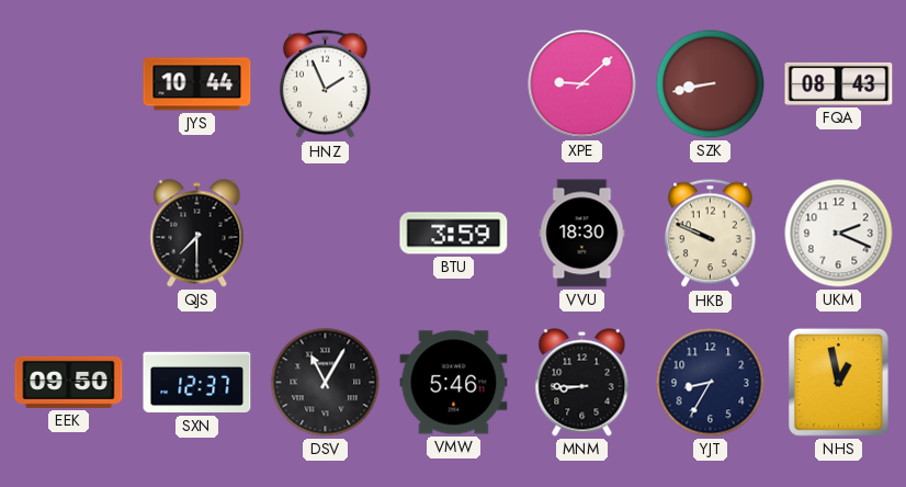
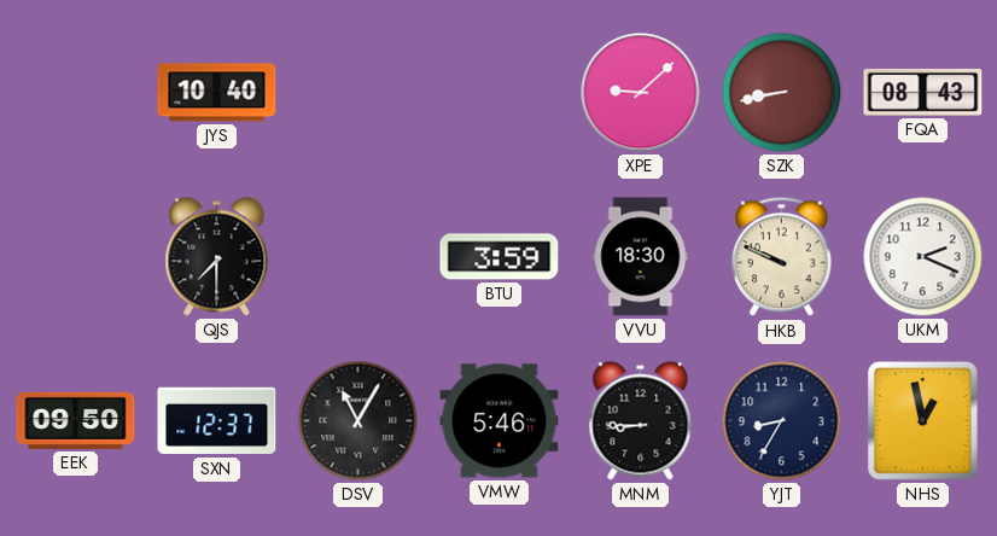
JYS: 10:44 -> 10:40 (217, 93)
HNZ: 1:56 -> none (326, 84)
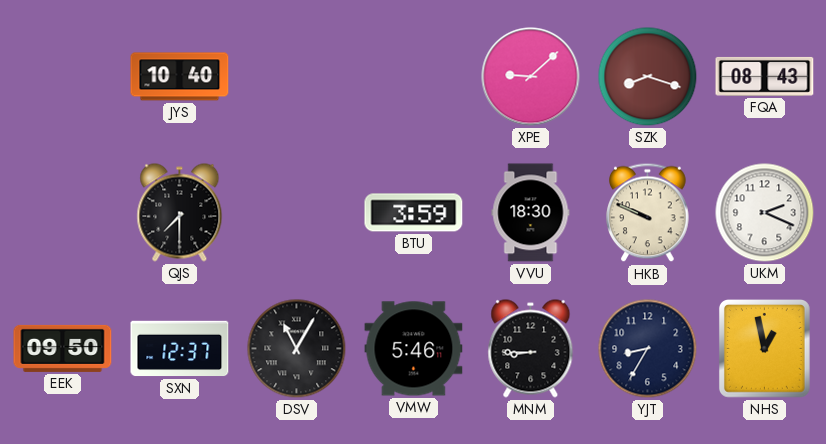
SZK: 8:43 -> 8:18 (648, 77)
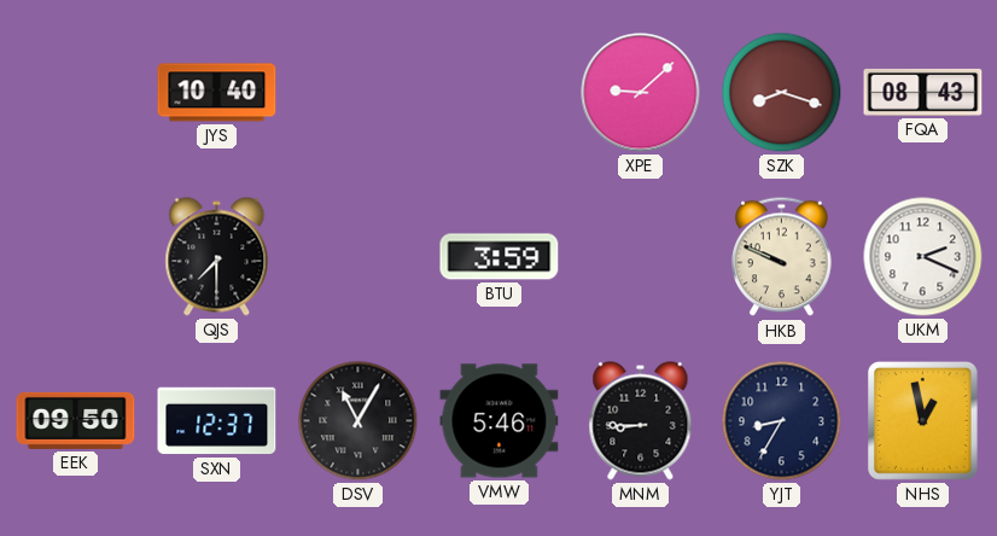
VVU: 18:30 -> none (531, 213)
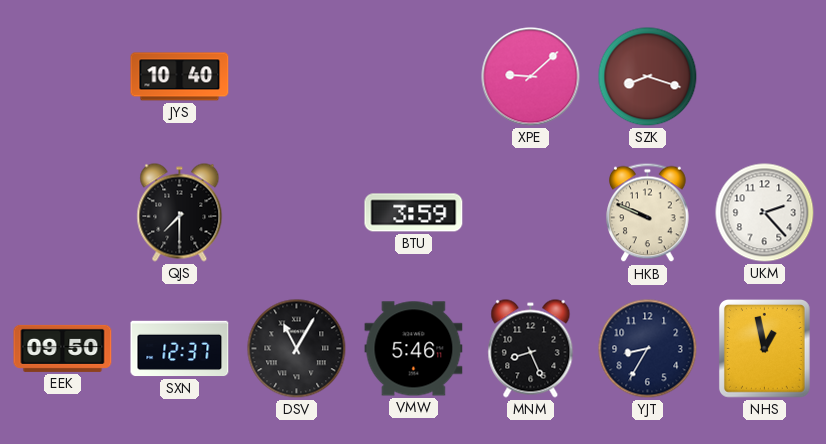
FQA: 08:43 -> none (923, 92)
UKM: 2:19 -> 2:23 (765, 213)
MNM: 8:45 -> 8:26 (531, 349)
